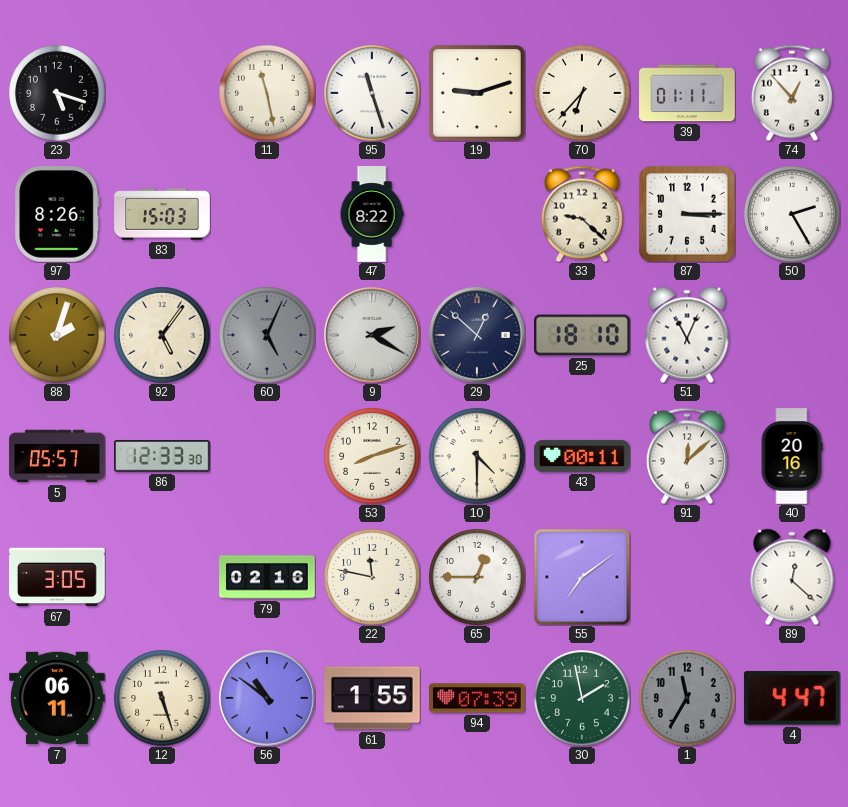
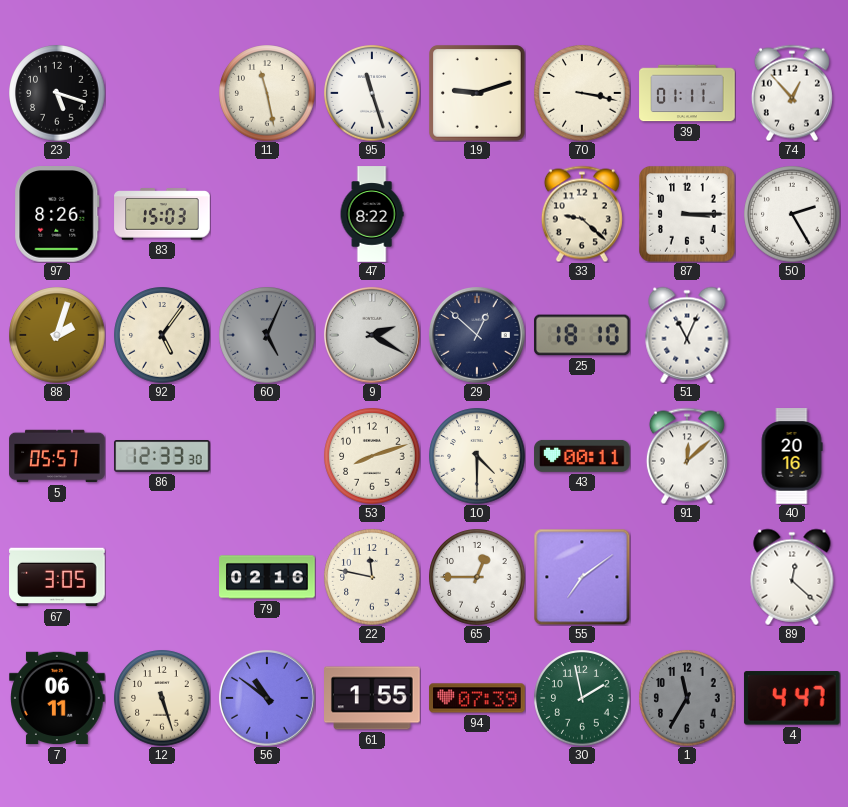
70: 6:37 -> 3:17 (582, 93)
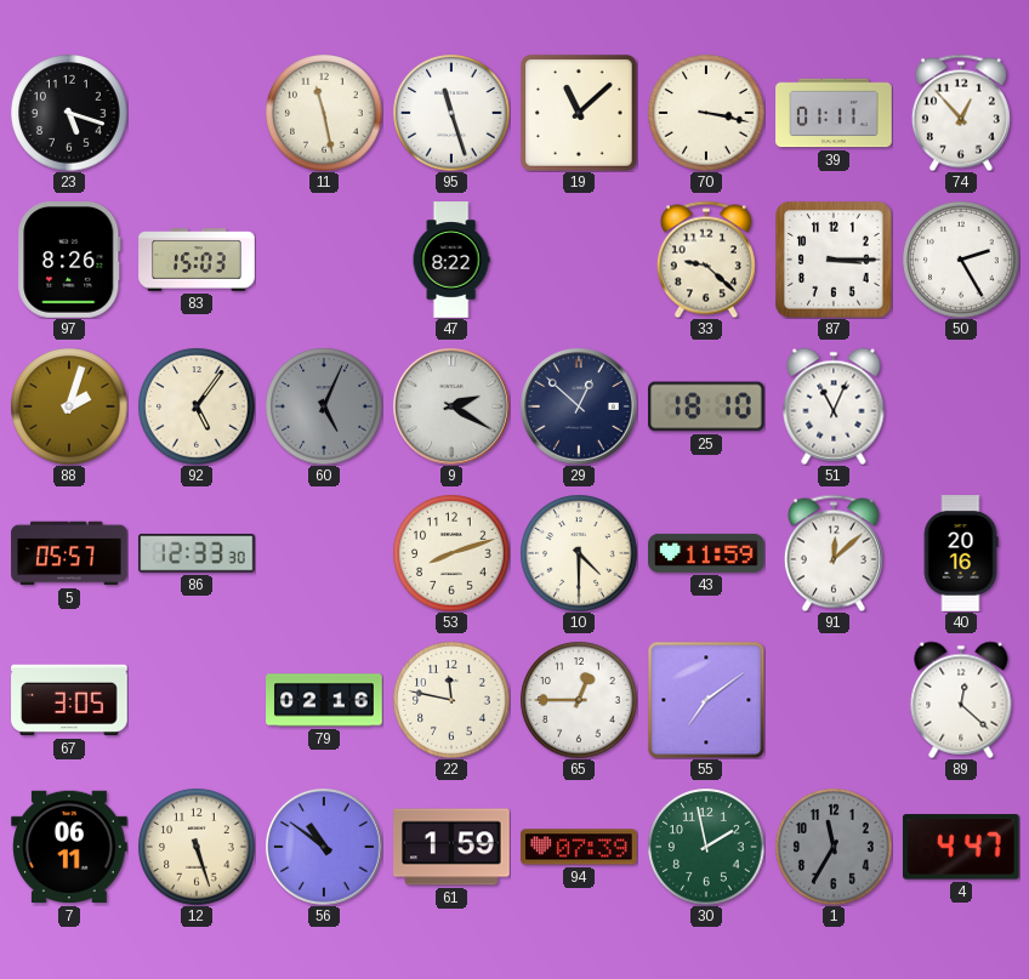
19: 9:12 -> 11:08 (580, 114)
43: 00:11 -> 11:59 (706, 553)
61: 1:55 -> 1:59 (451, 847)
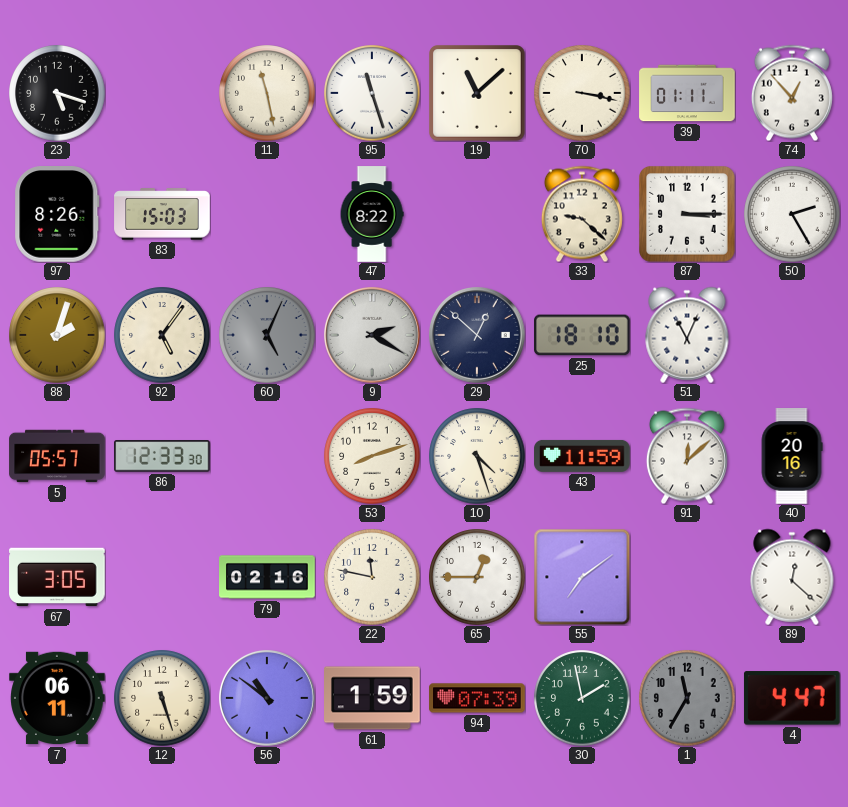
10: 4:30 -> 4:27 (477, 456)
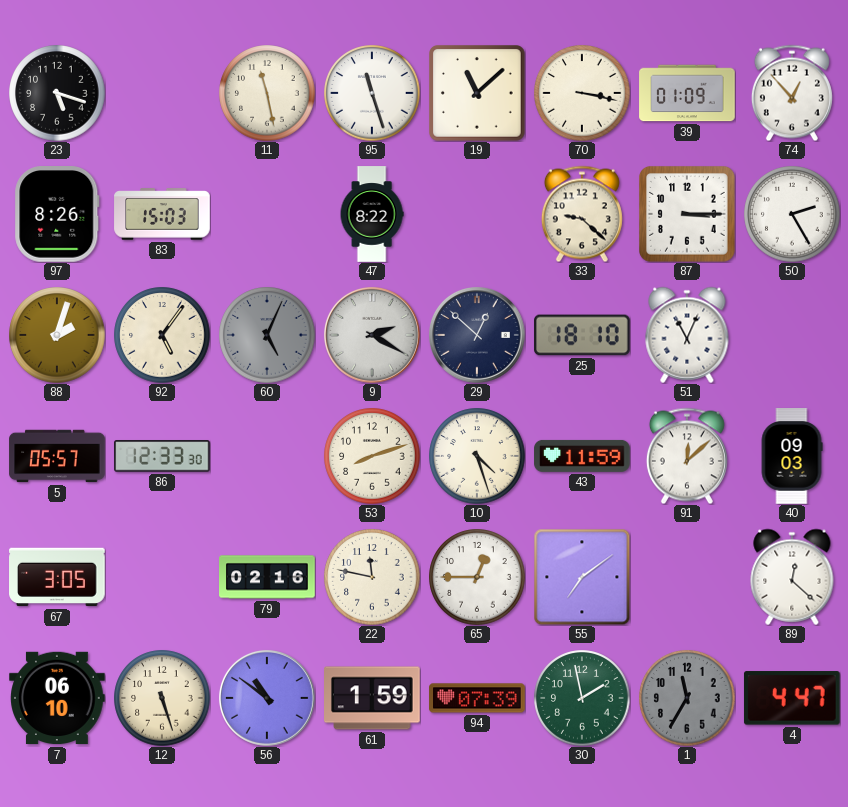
39: 01:11 -> 01:09 (687, 93)
40: 20:16 -> 09:03 (792, 456)
7: 06:11 -> 06:10 (57, 698)
